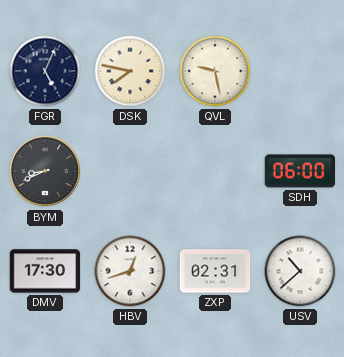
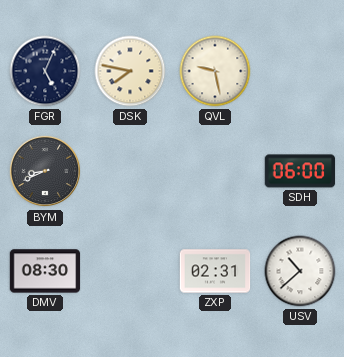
DMV: 17:30 -> 08:30 (45, 271)
HBV: 12:42 -> none (130, 271)
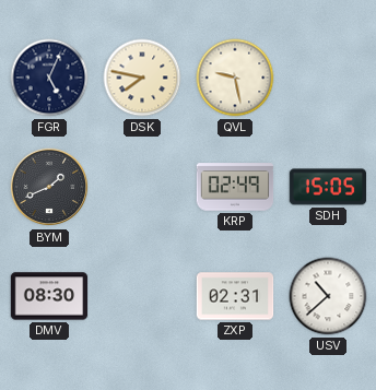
BYM: 8:41 -> 1:41 (49, 187)
KRP: none -> 02:49 (235, 187)
SDH: 06:00 -> 15:05 (328, 187)
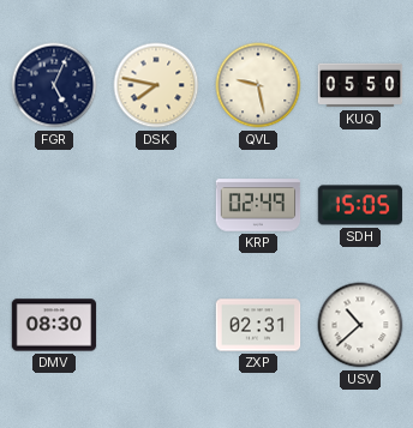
KUQ: none -> 05:50 (360, 85)
BYM: 1:41 -> none (49, 187)
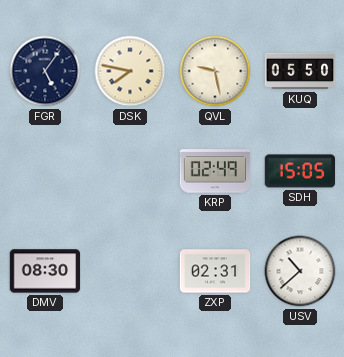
FGR: 5:04 -> 5:06 (45, 71)
